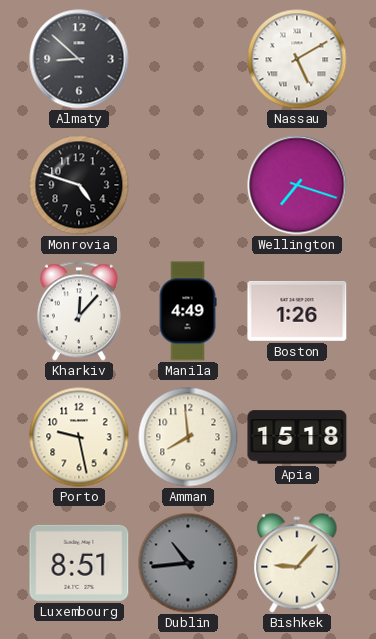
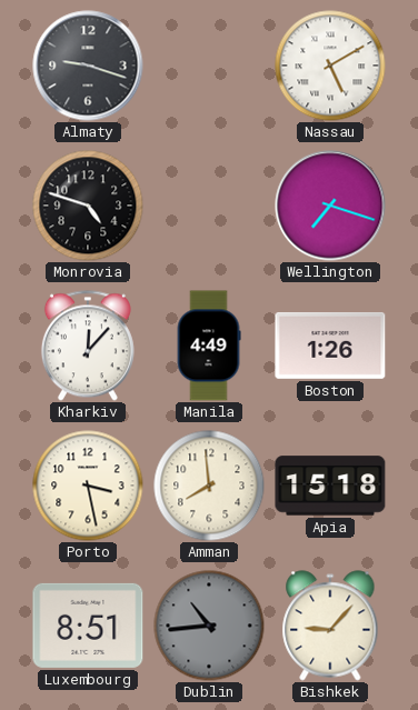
Almaty: 8:52 -> 9:18 (88, 66)
Porto: 9:28 -> 3:28 (88, 486)
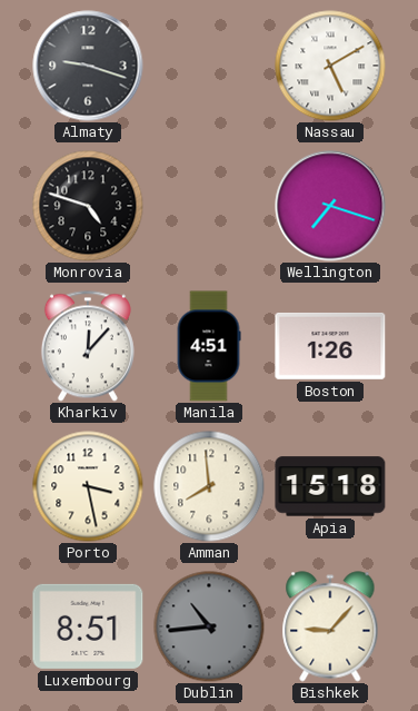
Manila: 4:49 -> 4:51 (209, 346)
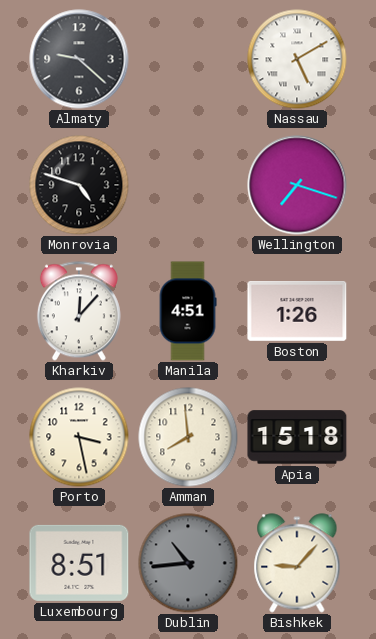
Almaty: 9:18 -> 9:22 (79, 59)
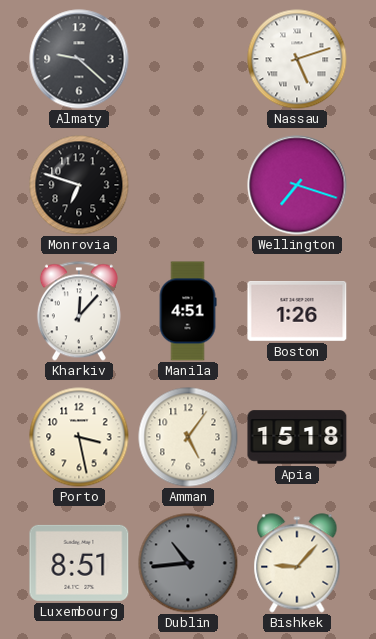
Nassau: 5:10 -> 5:12 (297, 59)
Monrovia: 4:48 -> 6:48 (79, 185)
Amman: 7:59 -> 5:06 (188, 437)
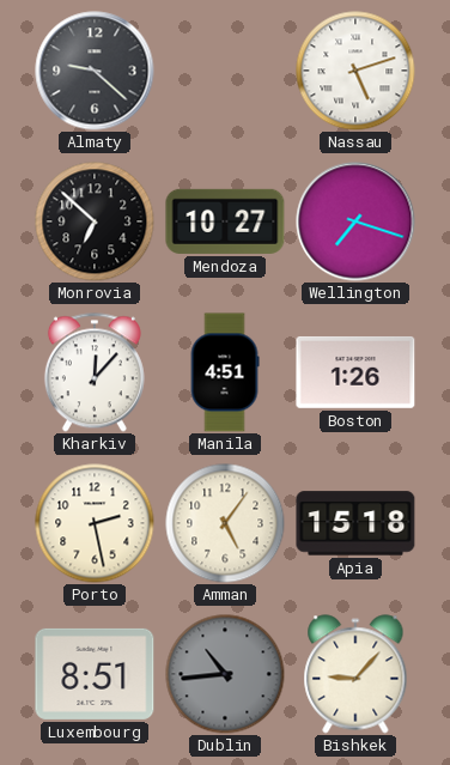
Monrovia: 6:48 -> 6:52 (95, 221)
Mendoza: none -> 10:27 (225, 221)
Porto: 3:28 -> 2:28 (95, 523)
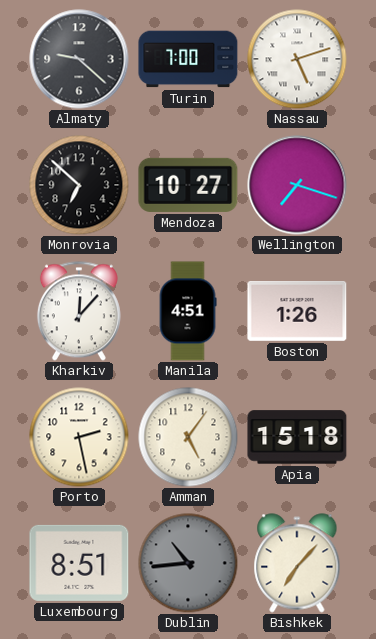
Turin: none -> 7:00 (188, 59)
Bishkek: 9:07 -> 7:07 (297, 563)
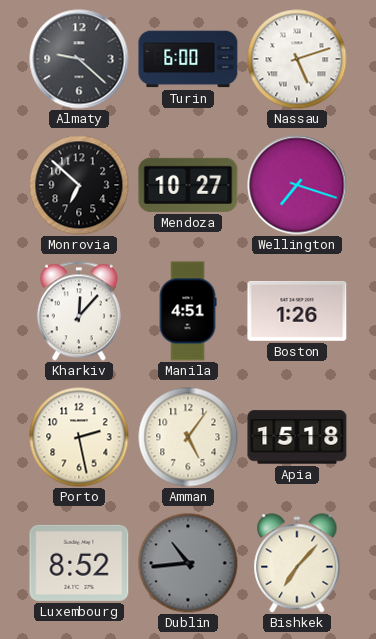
Turin: 7:00 -> 6:00 (188, 59)
Luxembourg: 8:51 -> 8:52 (79, 563)
